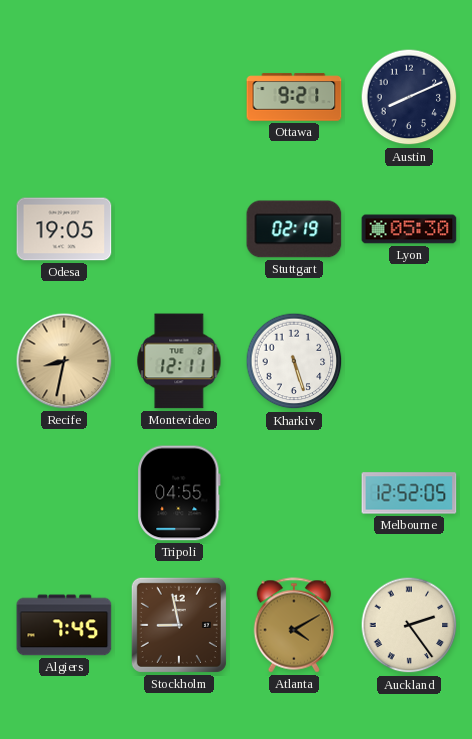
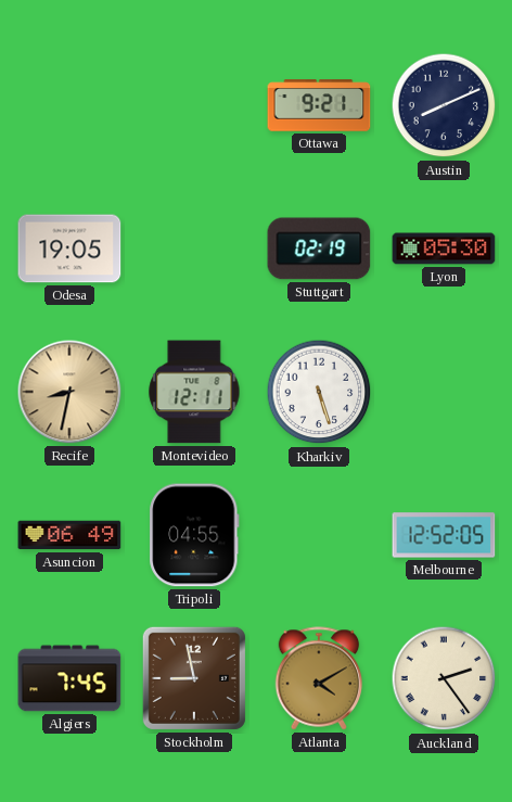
Asuncion: none -> 06:49 (69, 535)
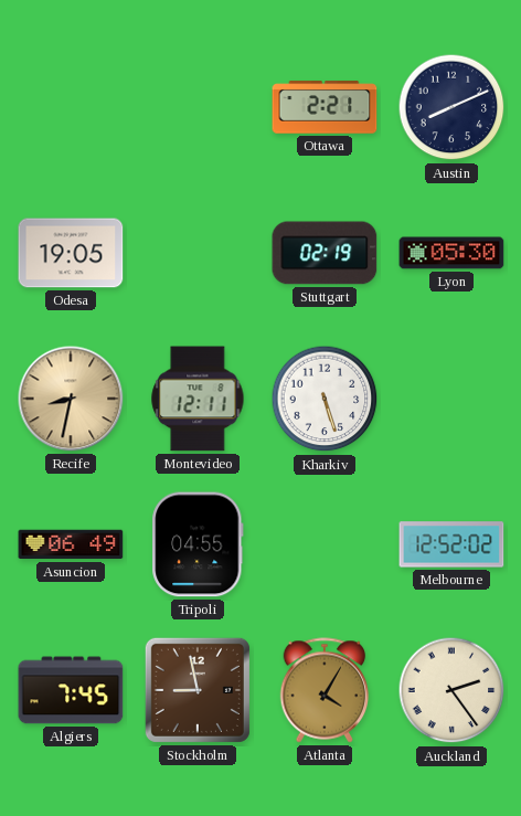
Ottawa: 9:21 -> 2:21 (325, 107)
Melbourne: 12:52:05 -> 12:52:02 (451, 544)
Atlanta: 4:10 -> 4:05 (325, 690)
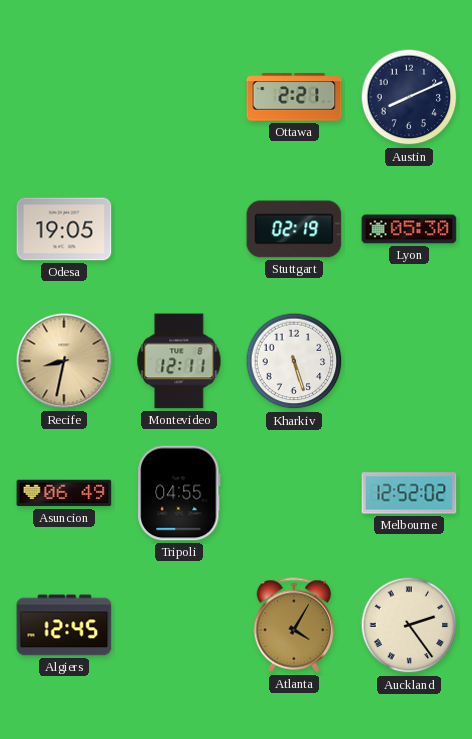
Algiers: 7:45 -> 12:45 (64, 625)
Stockholm: 8:58 -> none (198, 690)
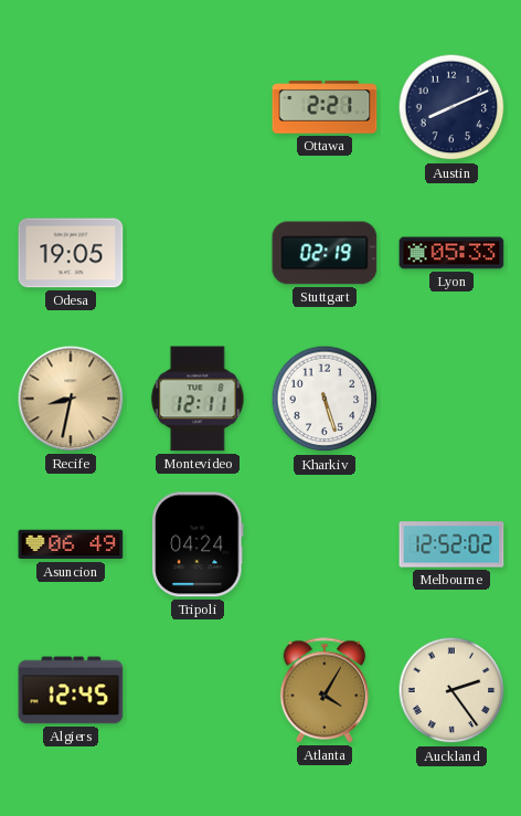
Lyon: 05:30 -> 05:33 (451, 253)
Tripoli: 04:55 -> 04:24 (198, 544)
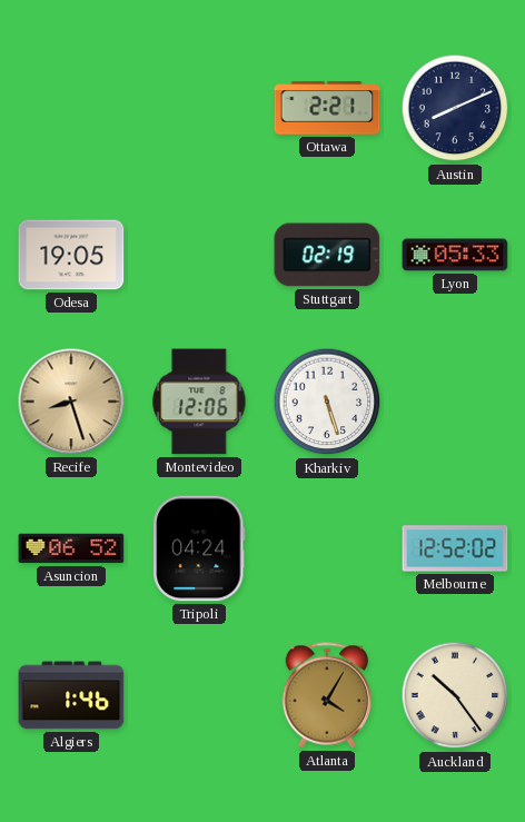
Recife: 8:32 -> 8:27 (71, 402)
Montevideo: 12:11 -> 12:06 (199, 402)
Asuncion: 06:49 -> 06:52 (71, 548)
Algiers: 12:45 -> 1:46 (71, 695)
Auckland: 2:24 -> 10:24 (455, 695)
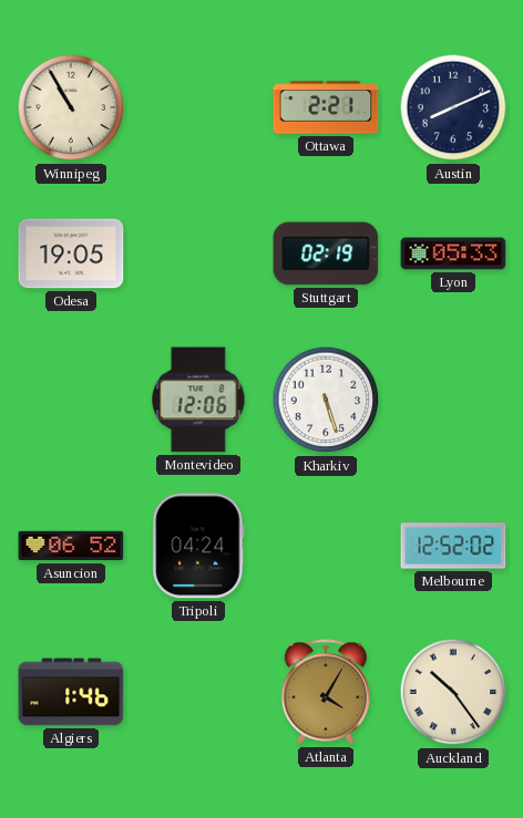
Winnipeg: none -> 10:55 (71, 107)
Recife: 8:27 -> none (71, 402)
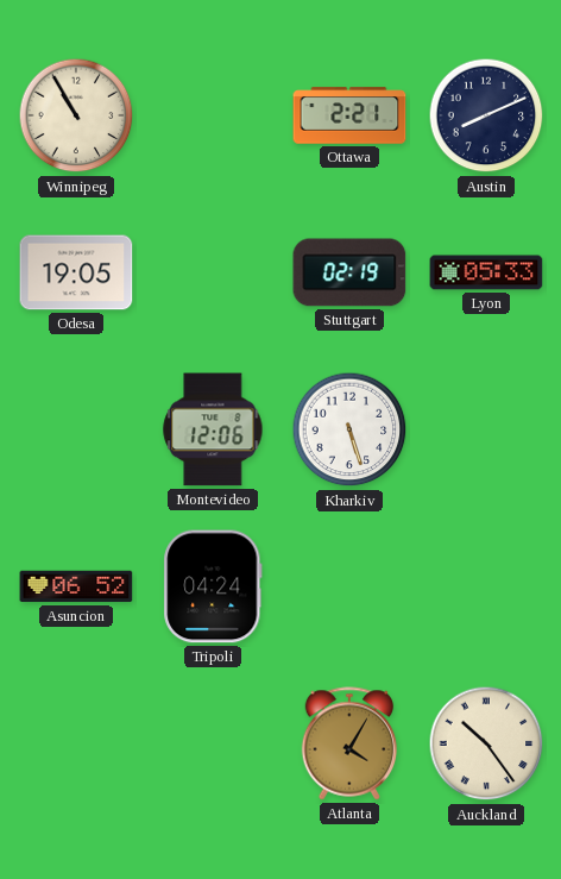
Melbourne: 12:52 -> none (453, 546)
Algiers: 1:46 -> none (71, 692)
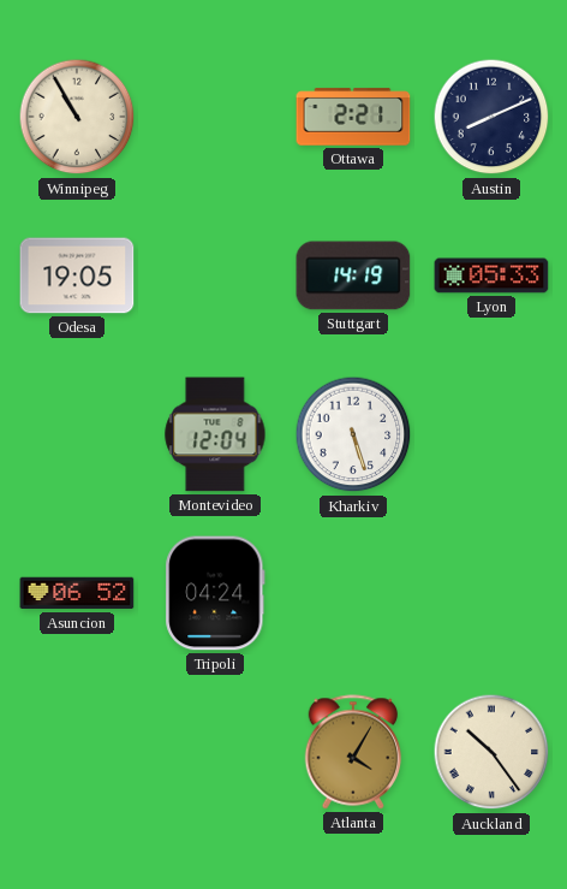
Stuttgart: 02:19 -> 14:19 (353, 275)
Montevideo: 12:06 -> 12:04 (215, 434)
